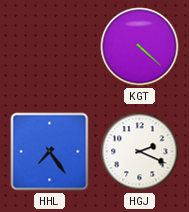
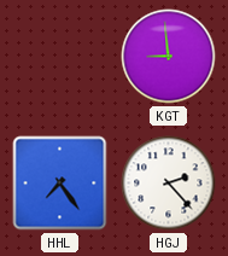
KGT: 4:22 -> 8:59 (169, 57)
HGJ: 2:19 -> 2:23 (169, 184)
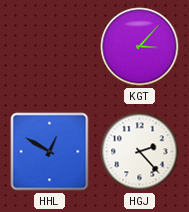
KGT: 8:59 -> 3:07 (140, 47)
HHL: 7:24 -> 12:50 (50, 152)
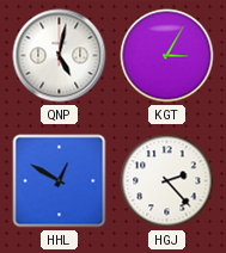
QNP: none -> 5:02 (60, 56)
KGT: 3:07 -> 3:05 (167, 56)
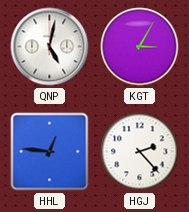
HHL: 12:50 -> 12:46 (50, 152)
